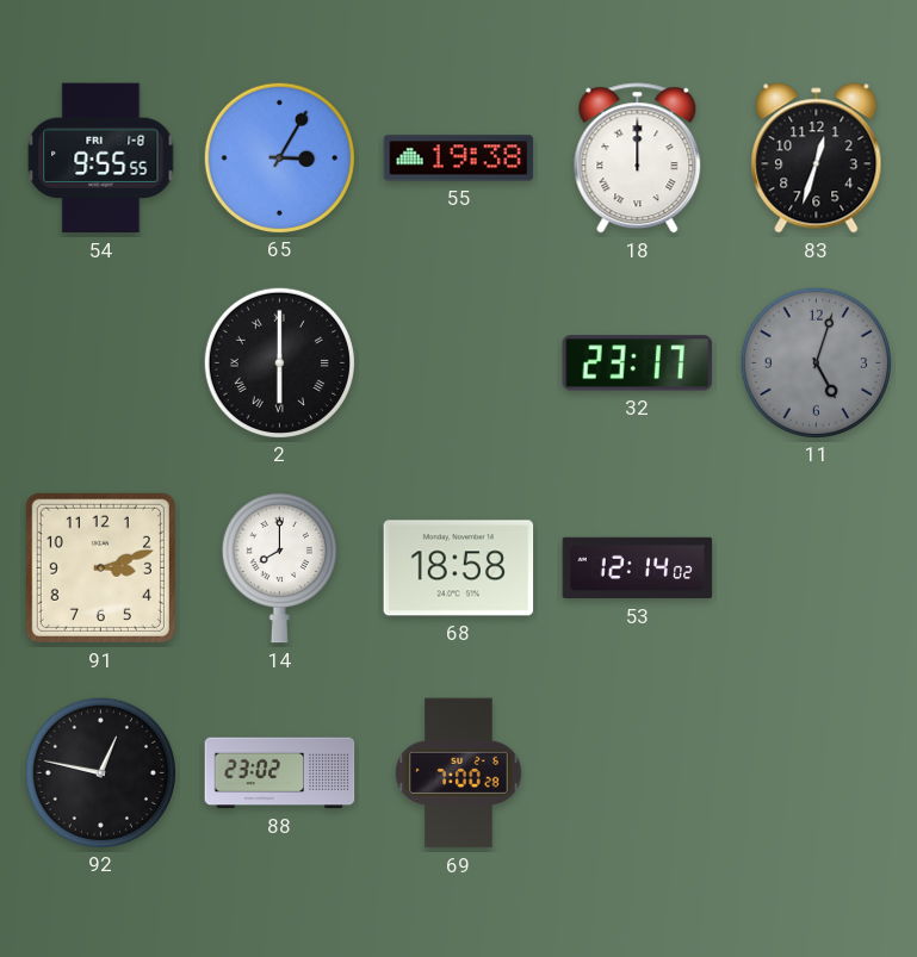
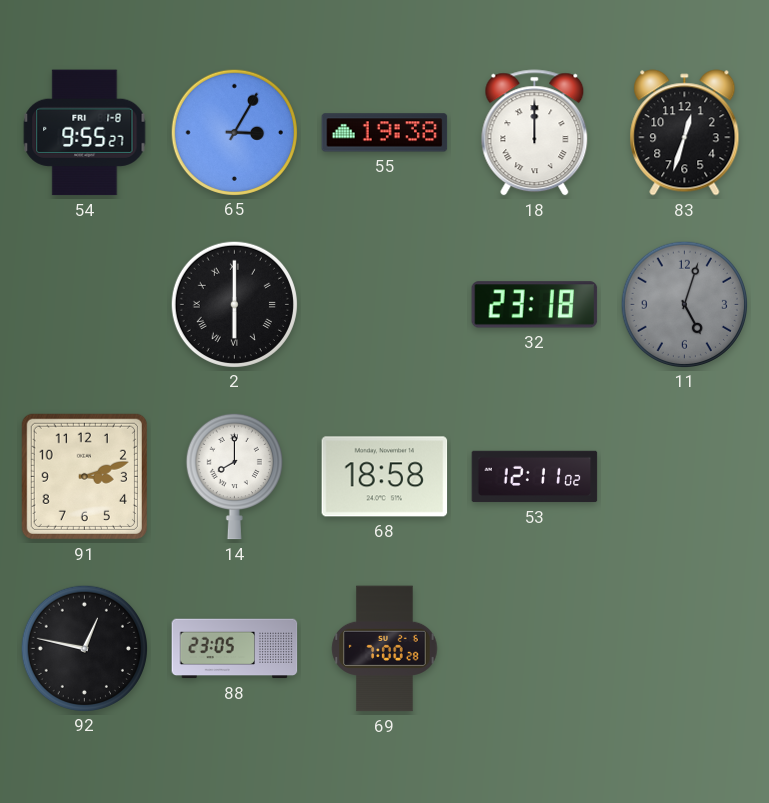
54: 9:55:55 -> 9:55:27 (85, 133)
32: 23:17 -> 23:18 (535, 305)
53: 12:14 -> 12:11 (535, 477)
88: 23:02 -> 23:05 (235, 649)
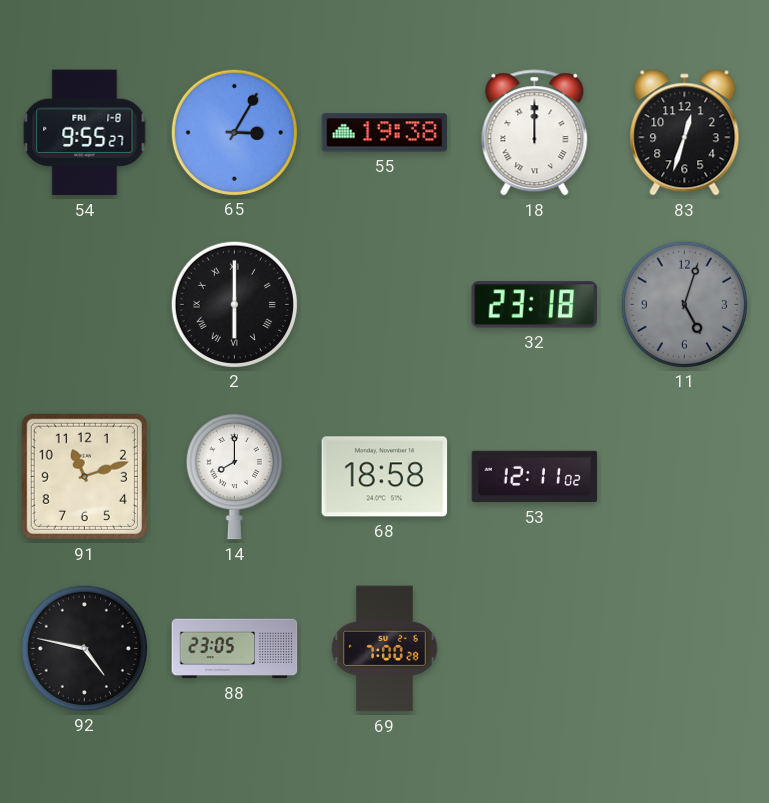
91: 3:12 -> 11:12 (84, 476)
92: 12:47 -> 4:47 (84, 648)
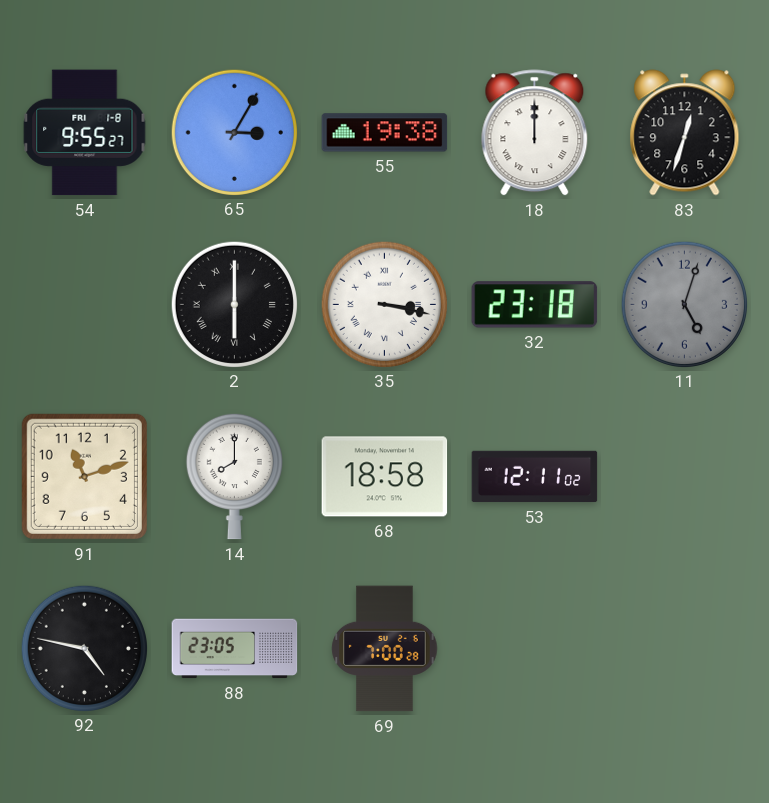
35: none -> 3:17 (384, 304)
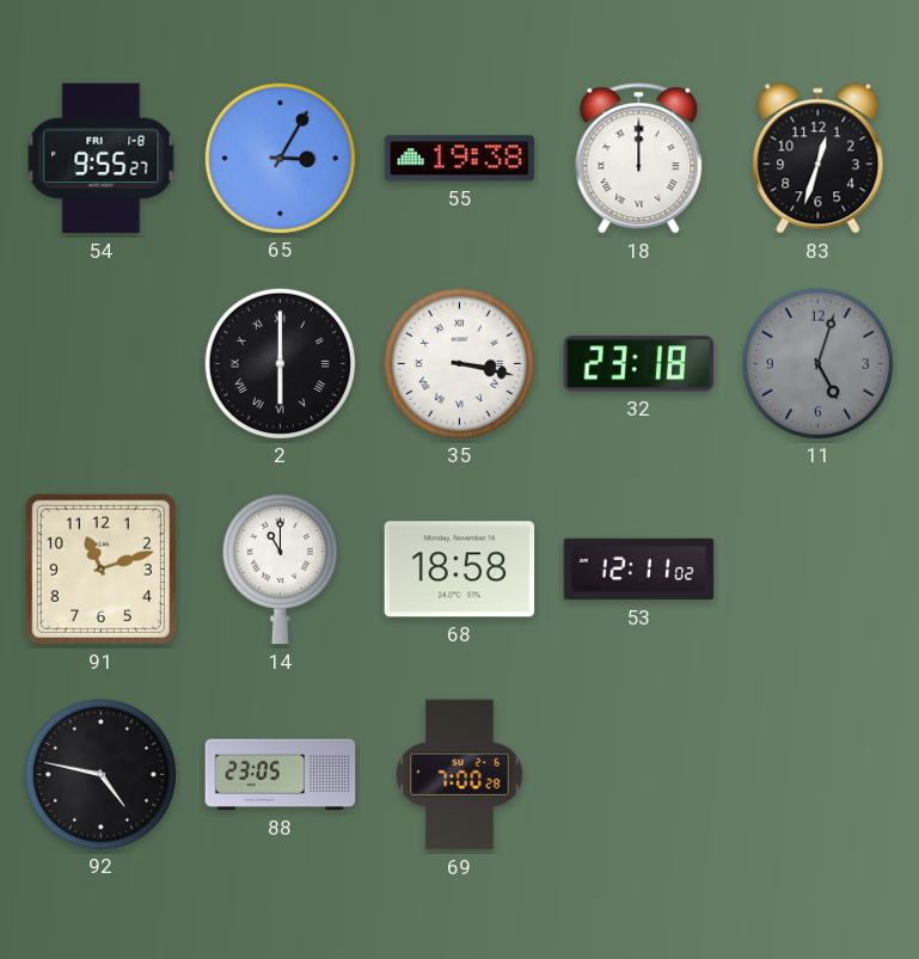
14: 8:00 -> 11:00 (280, 568)
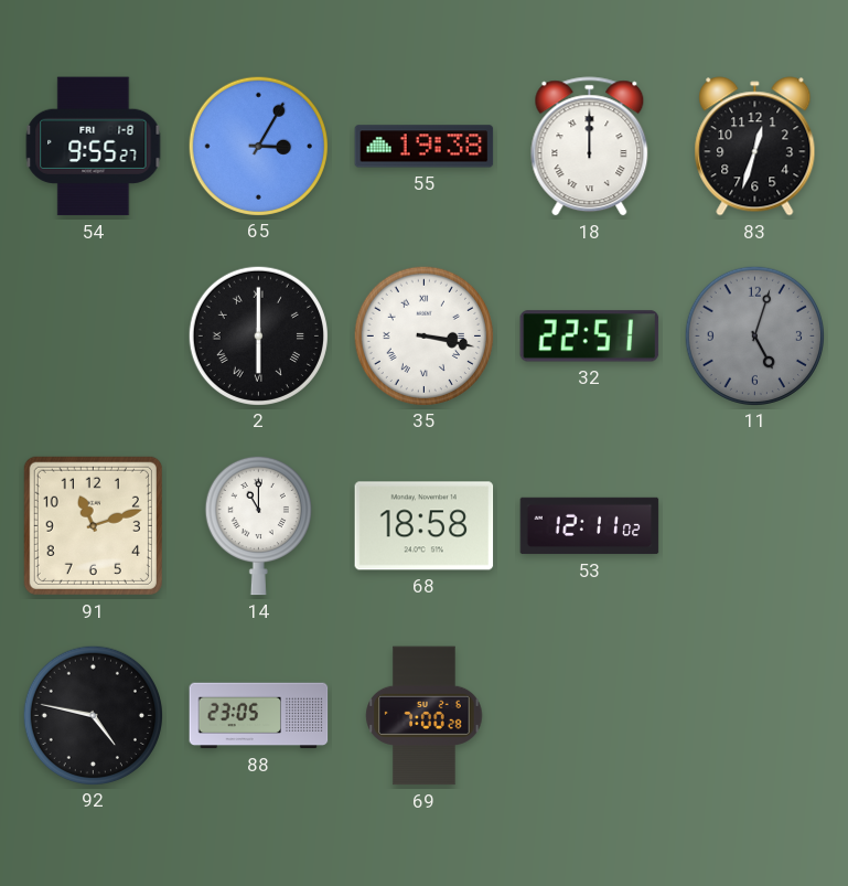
32: 23:18 -> 22:51 (590, 337)
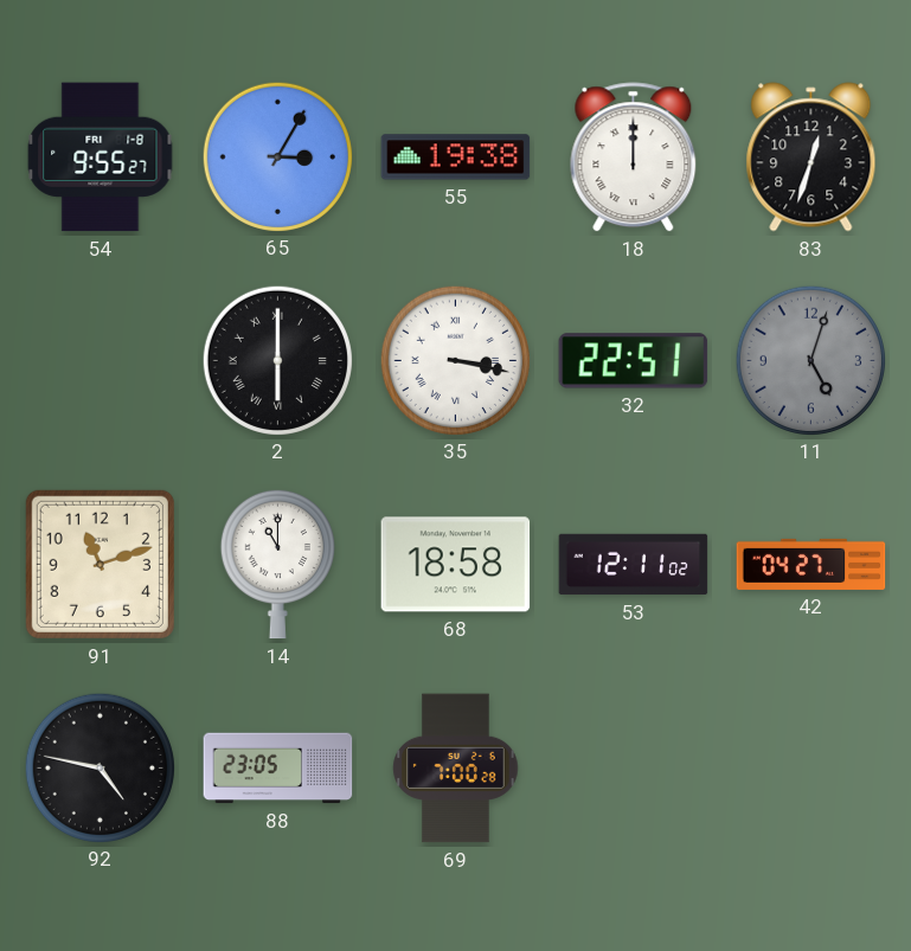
42: none -> 04:27 (811, 564)
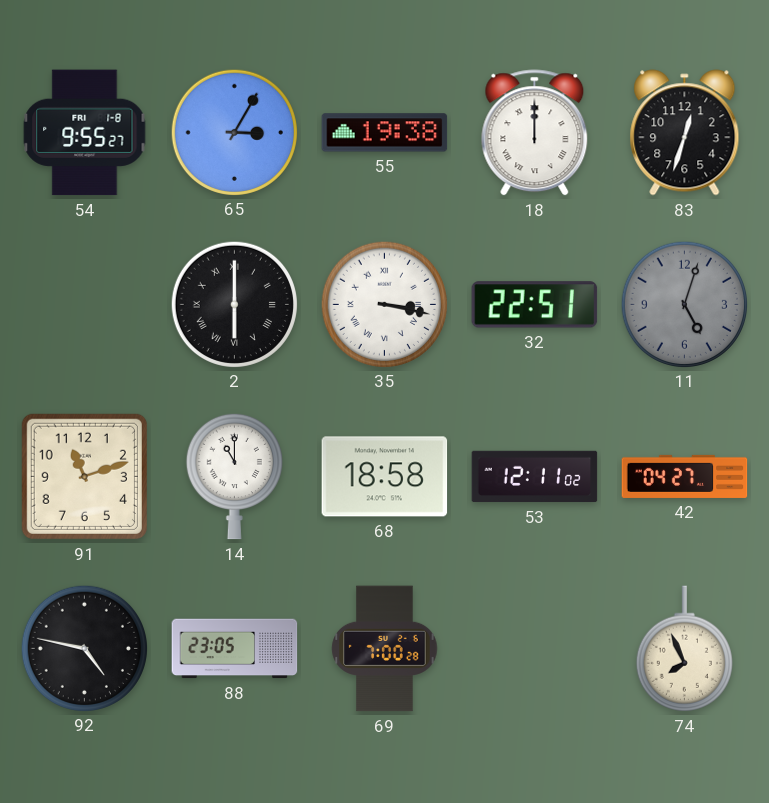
74: none -> 7:56 (684, 649)
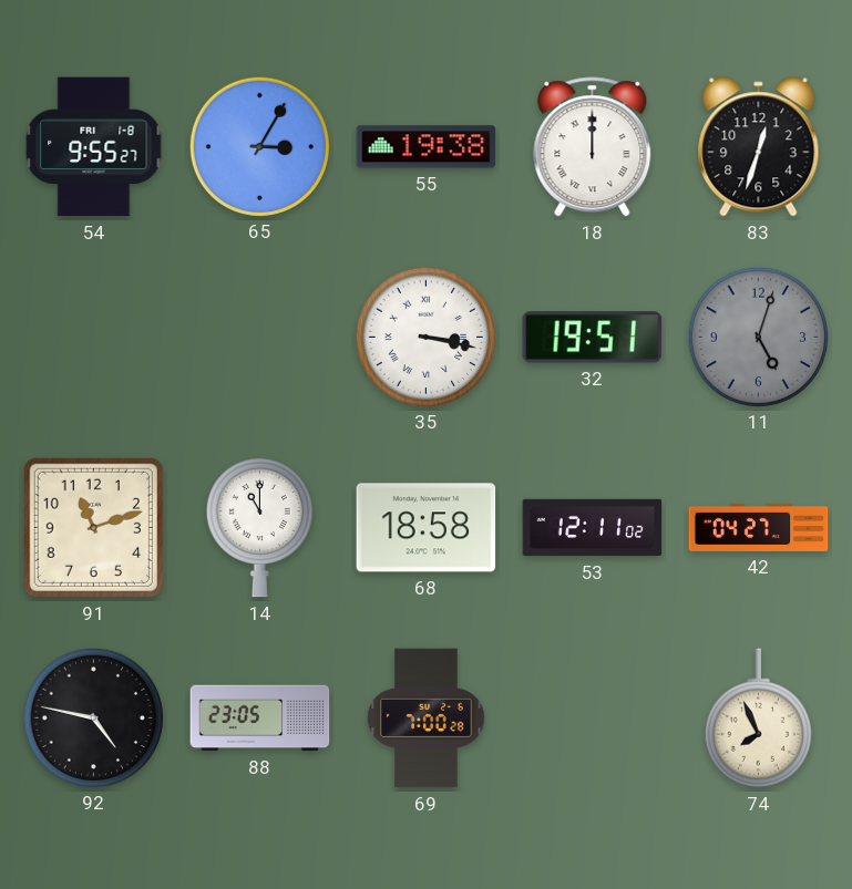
2: 6:00 -> none (234, 304)
32: 22:51 -> 19:51 (593, 338)
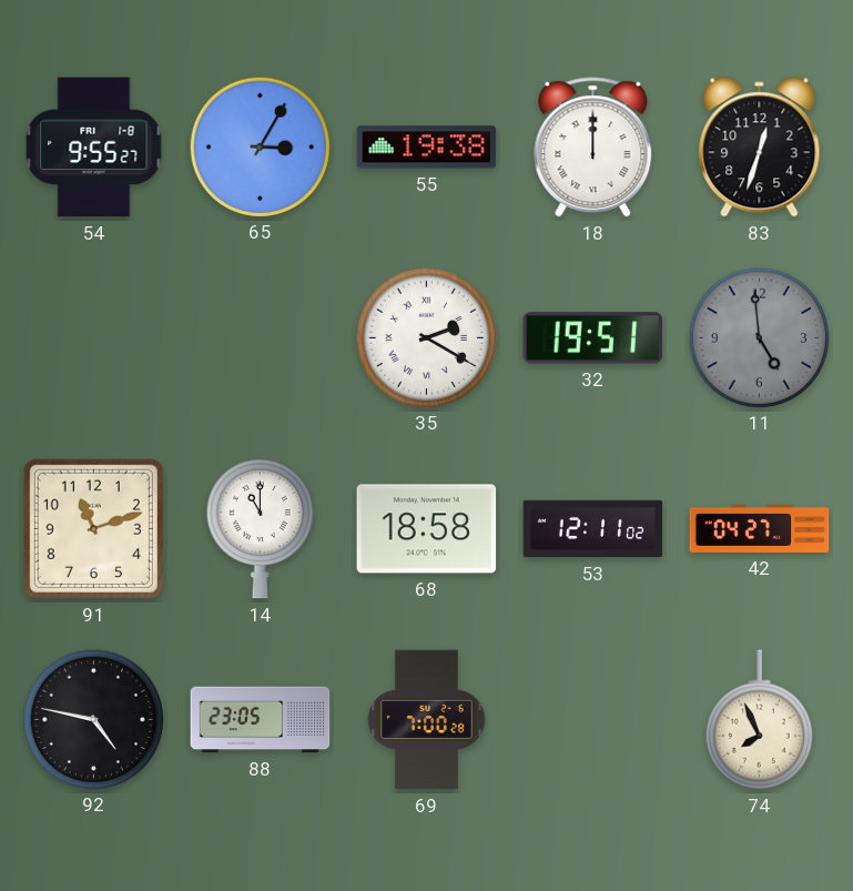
35: 3:17 -> 2:20 (426, 337)
11: 5:03 -> 4:59 (759, 337)
